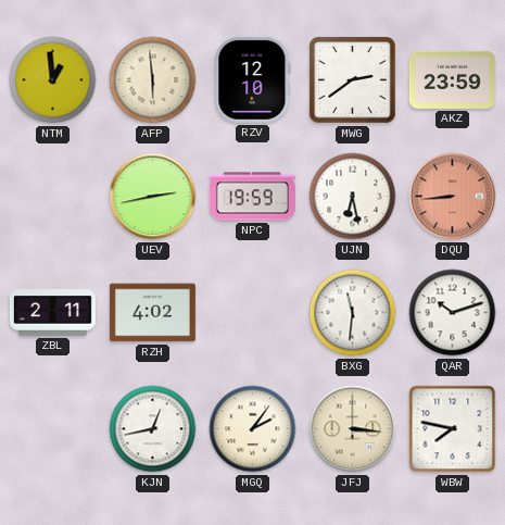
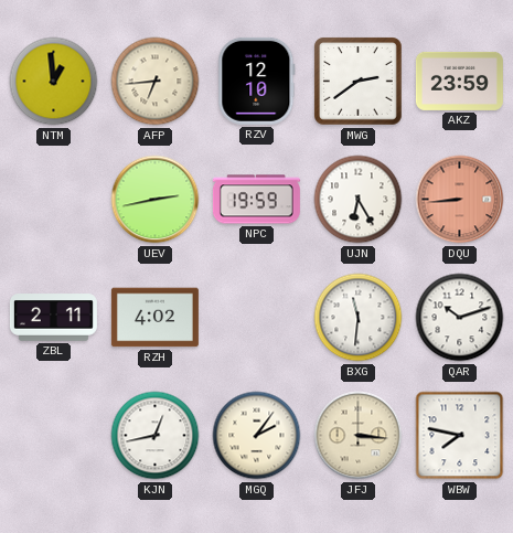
AFP: 5:59 -> 6:44 (156, 82)
UJN: 6:28 -> 6:25 (359, 200)
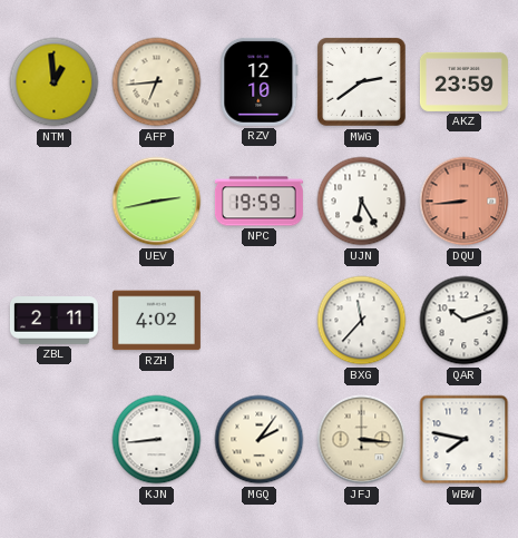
BXG: 11:31 -> 11:37 (362, 321)
KJN: 12:43 -> 8:44 (157, 440)
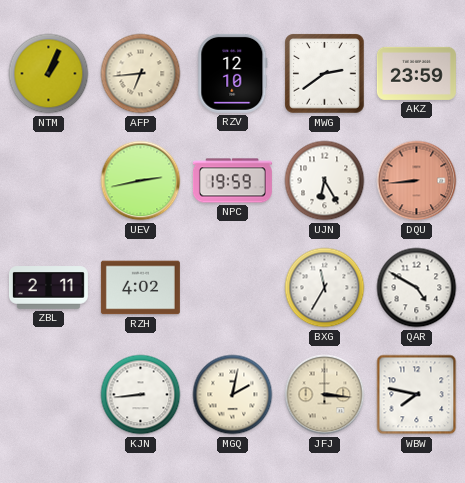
NTM: 12:59 -> 1:04 (49, 74)
BXG: 11:37 -> 11:35 (325, 288)
QAR: 10:12 -> 4:50 (417, 288)
MGQ: 2:06 -> 2:02 (233, 395)
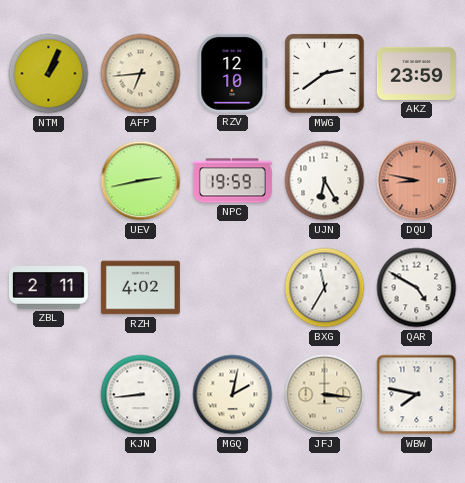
DQU: 8:44 -> 8:47 (417, 181)
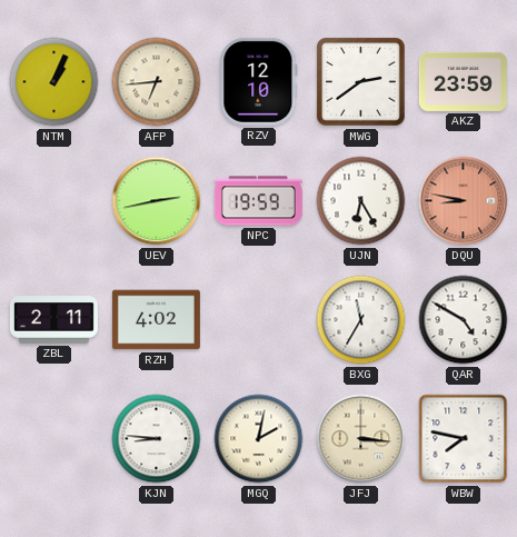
KJN: 8:44 -> 8:46 (157, 439)
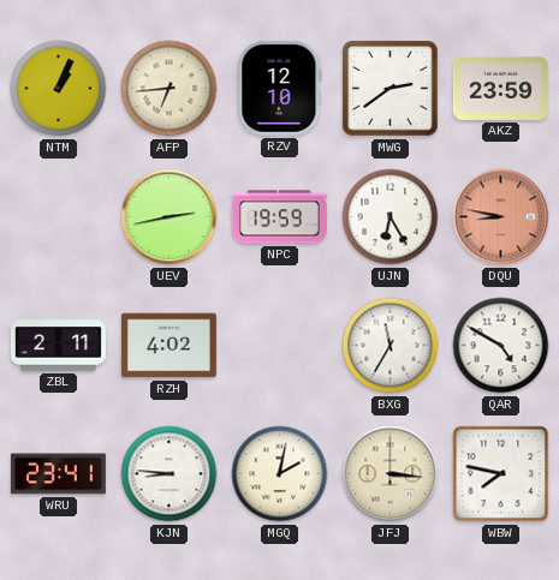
WRU: none -> 23:41 (58, 474)
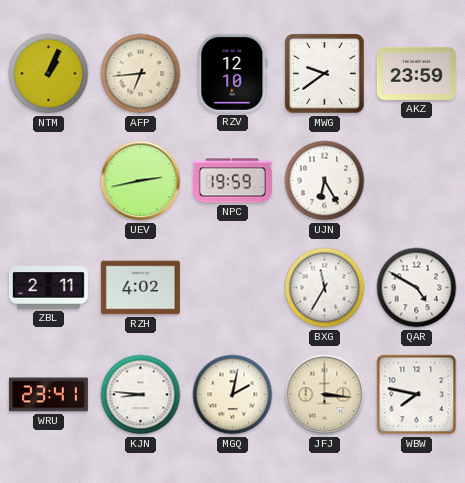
MWG: 2:39 -> 9:39 (325, 74)
DQU: 8:47 -> none (501, 217)
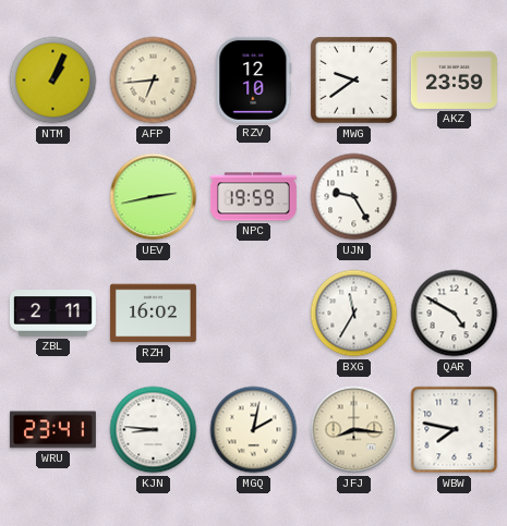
UJN: 6:25 -> 9:25 (354, 197)
RZH: 4:02 -> 16:02 (153, 314)
JFJ: 3:16 -> 8:16 (354, 430)
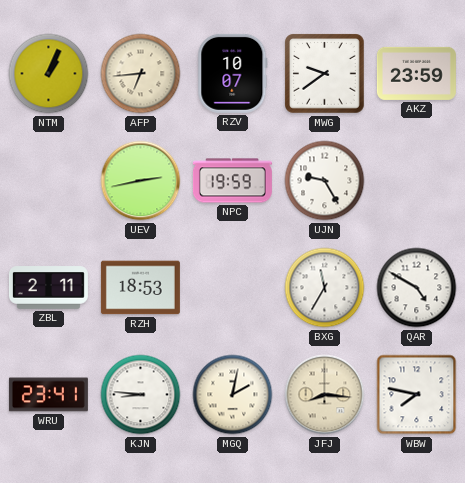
RZV: 12:10 -> 10:07 (233, 73)
RZH: 16:02 -> 18:53 (140, 288)
